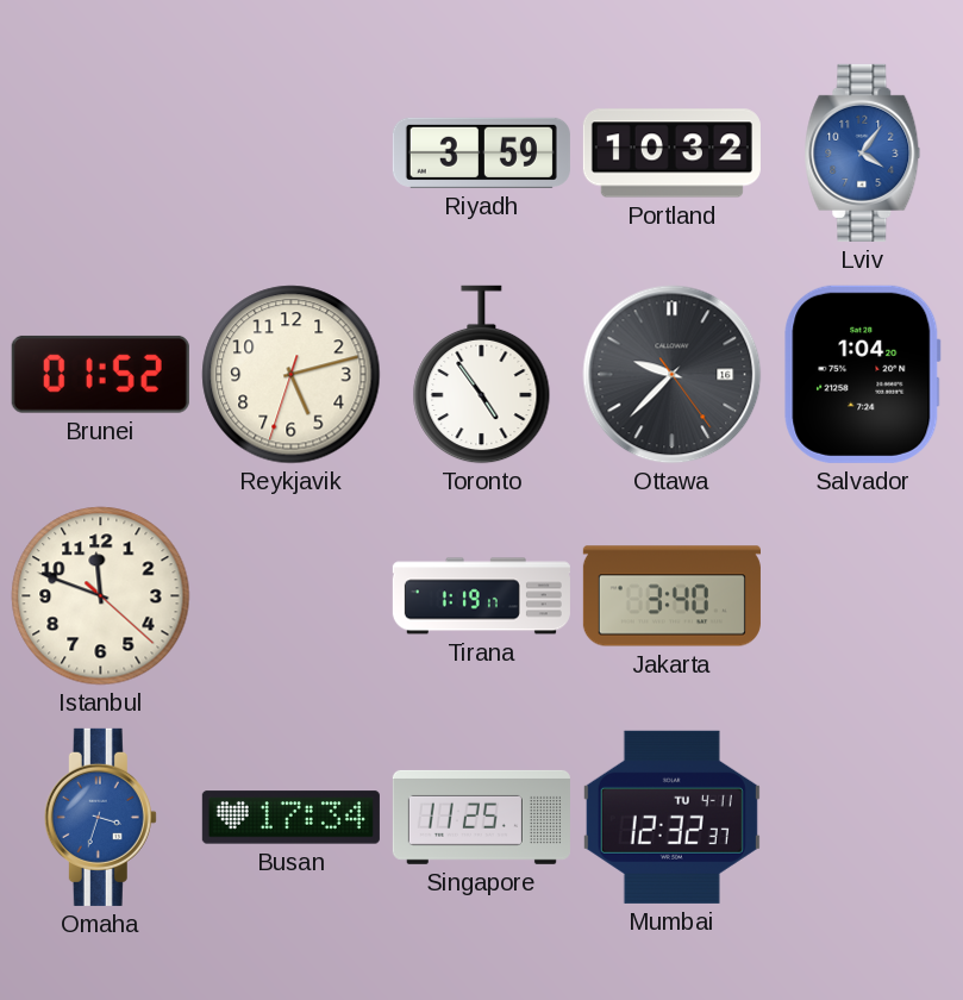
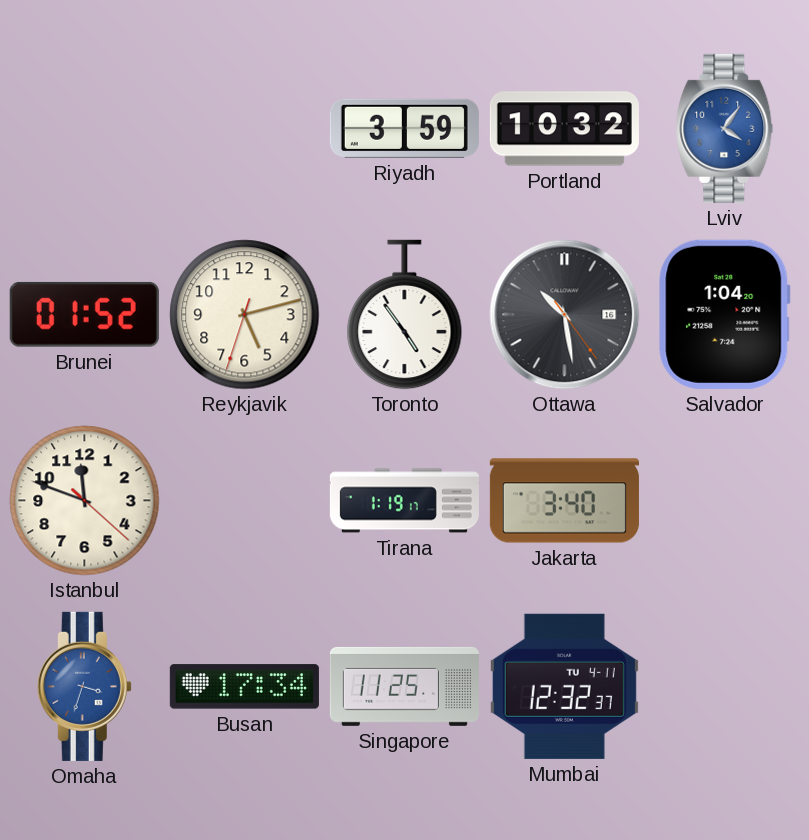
Ottawa: 9:37 -> 10:28 (565, 315)
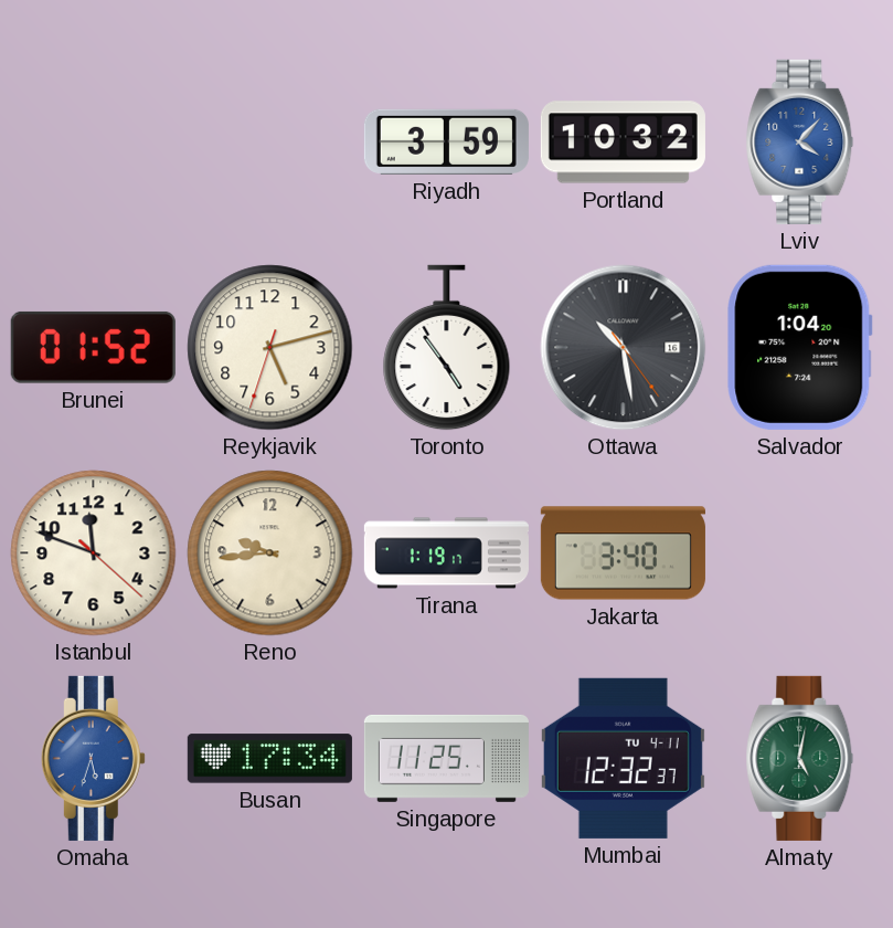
Lviv: 4:06 -> 4:07 (800, 141)
Reno: none -> 9:44 (270, 553)
Omaha: 3:33 -> 5:33 (93, 758)
Almaty: none -> 5:02 (800, 758)
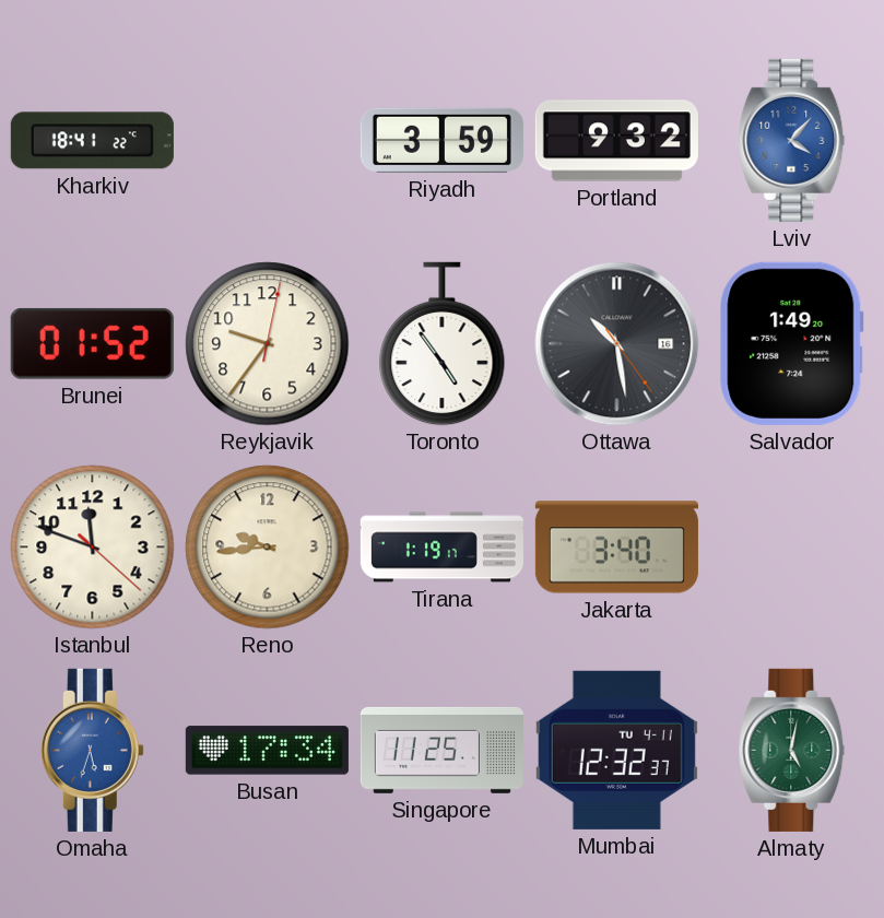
Kharkiv: none -> 18:41 (92, 141)
Portland: 10:32 -> 9:32 (616, 141)
Reykjavik: 5:12 -> 9:36 (268, 344)
Salvador: 1:04 -> 1:49 (792, 343)
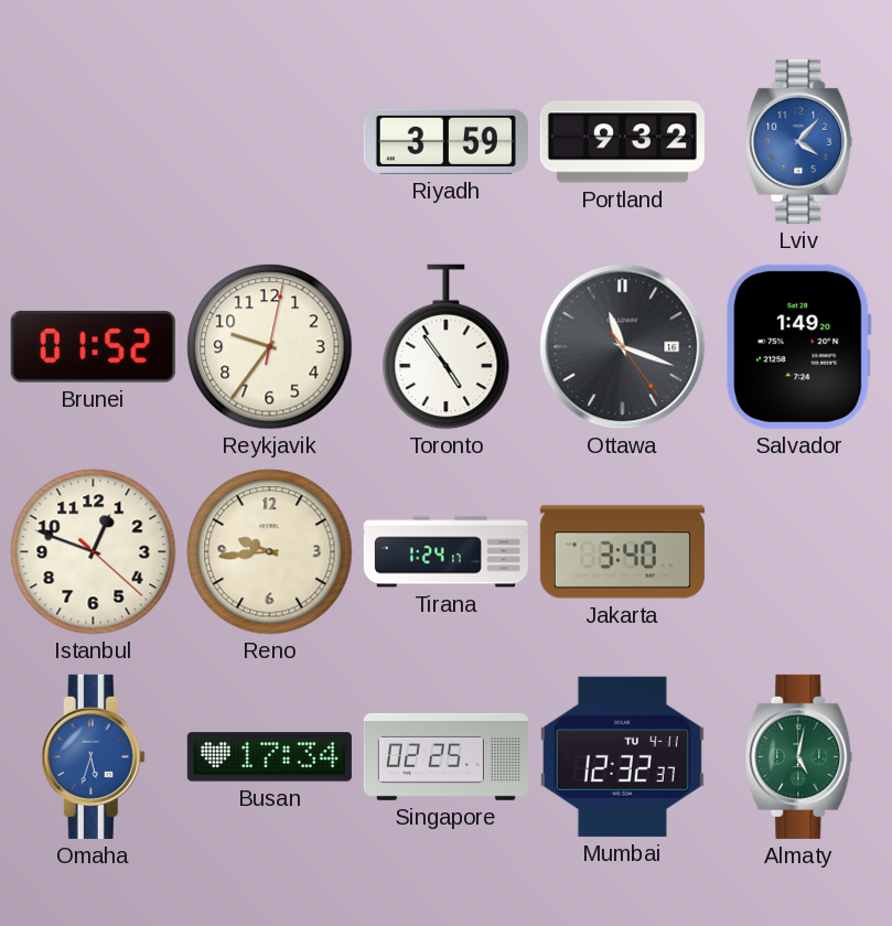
Kharkiv: 18:41 -> none (92, 141)
Ottawa: 10:28 -> 11:18 (623, 347)
Istanbul: 11:48 -> 12:48 (94, 552)
Tirana: 1:19 -> 1:24 (445, 552)
Singapore: 11:25 -> 02:25 (445, 756)
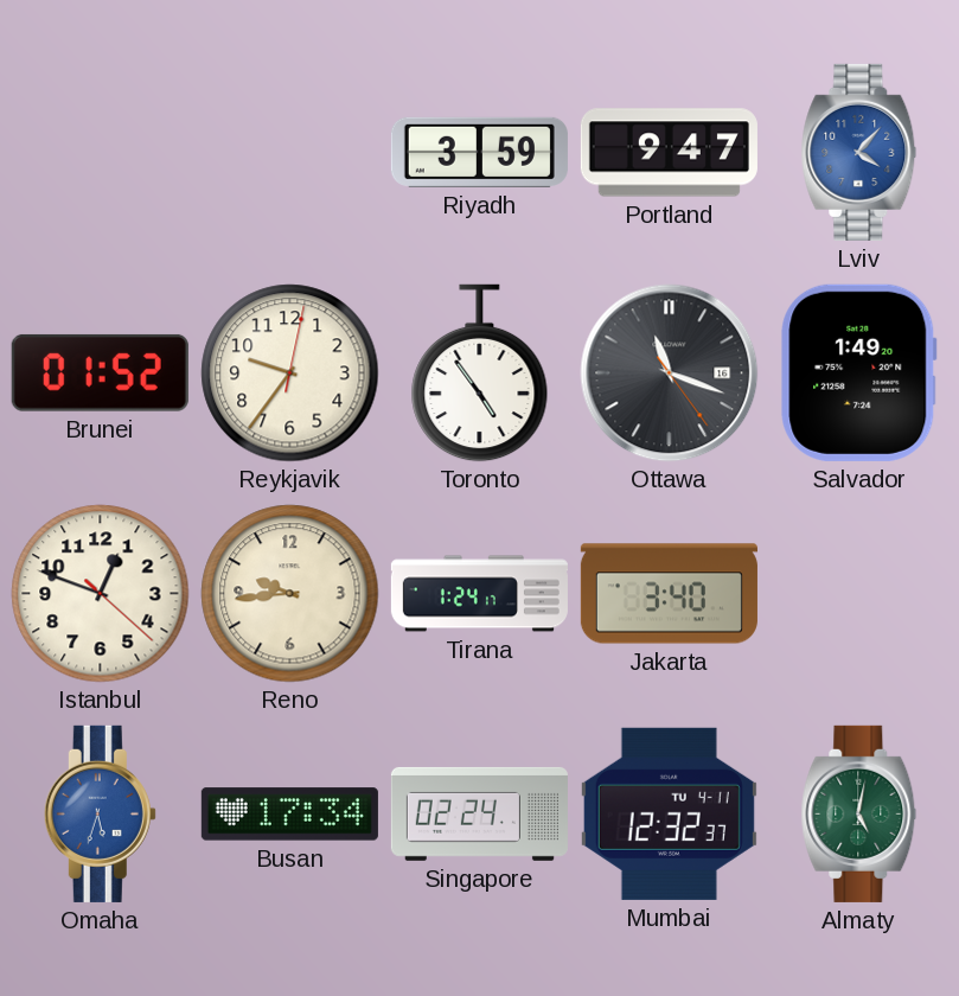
Portland: 9:32 -> 9:47 (669, 153)
Singapore: 02:25 -> 02:24 (479, 813)
